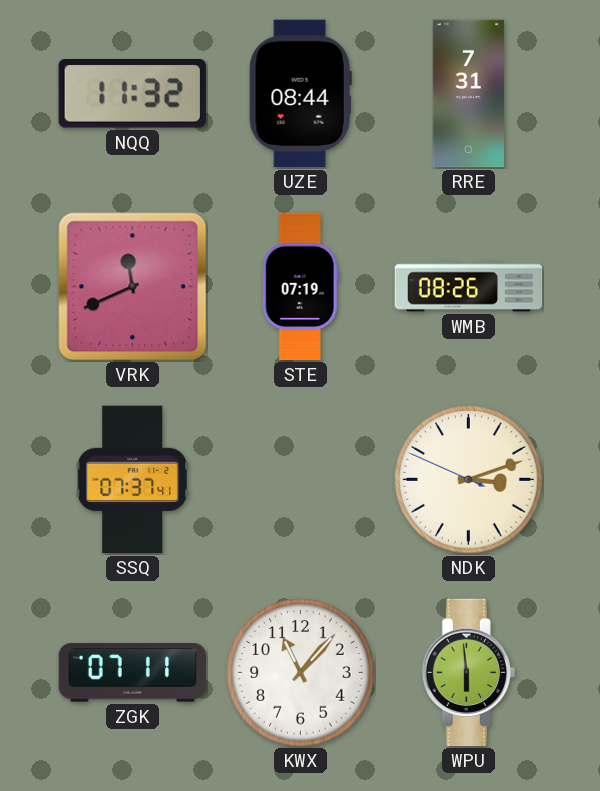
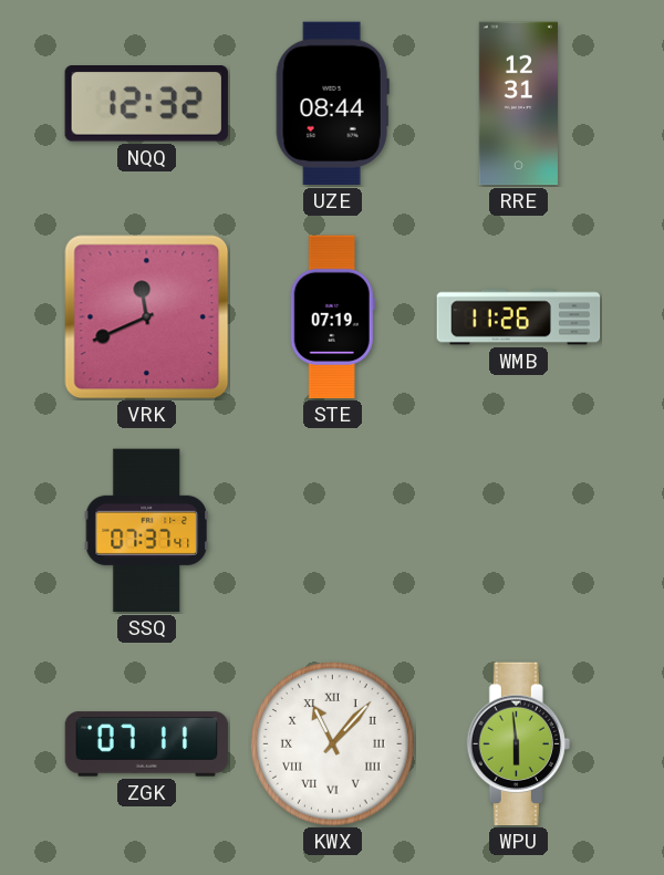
NQQ: 11:32 -> 12:32 (146, 104)
RRE: 7:31 -> 12:31 (518, 104)
WMB: 08:26 -> 11:26 (519, 317)
NDK: 3:11 -> none (469, 480)
KWX numerals: Arabic -> Roman (333, 744)
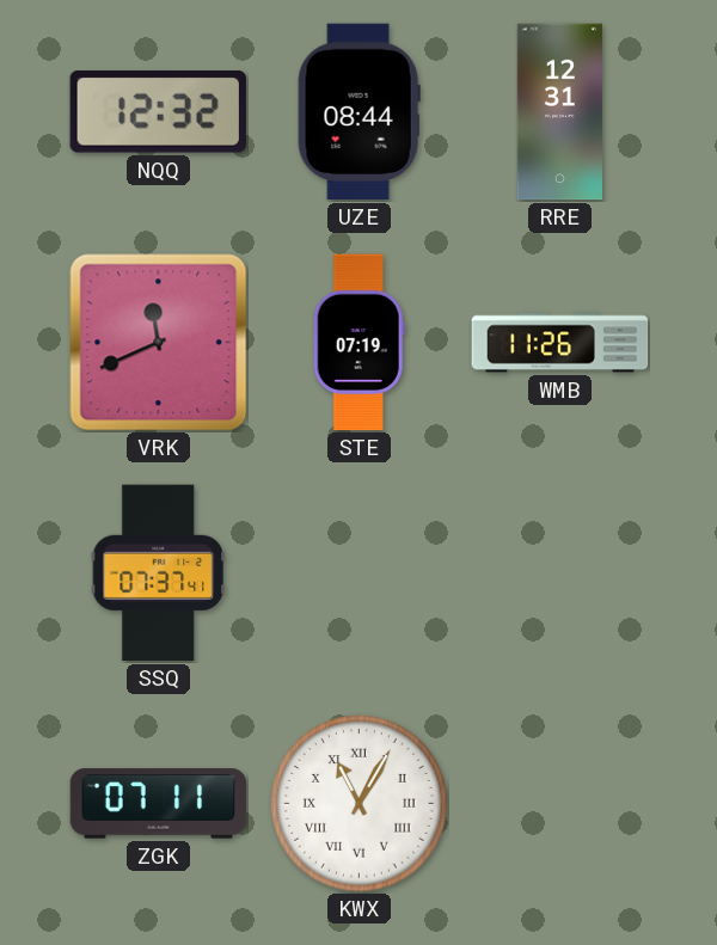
KWX: 11:07 -> 11:05 (360, 804)
WPU: 5:59 -> none (518, 744)
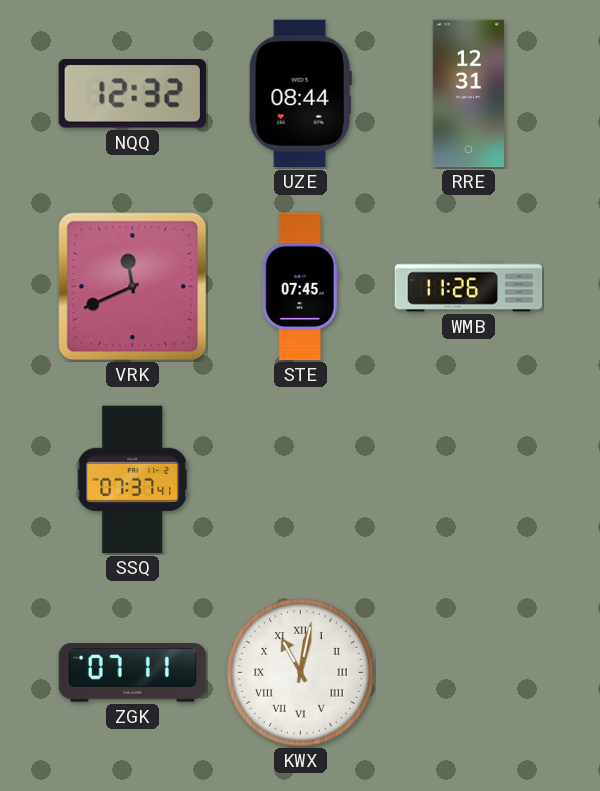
STE: 07:19 -> 07:45 (300, 287)
KWX: 11:05 -> 11:02 (301, 673)
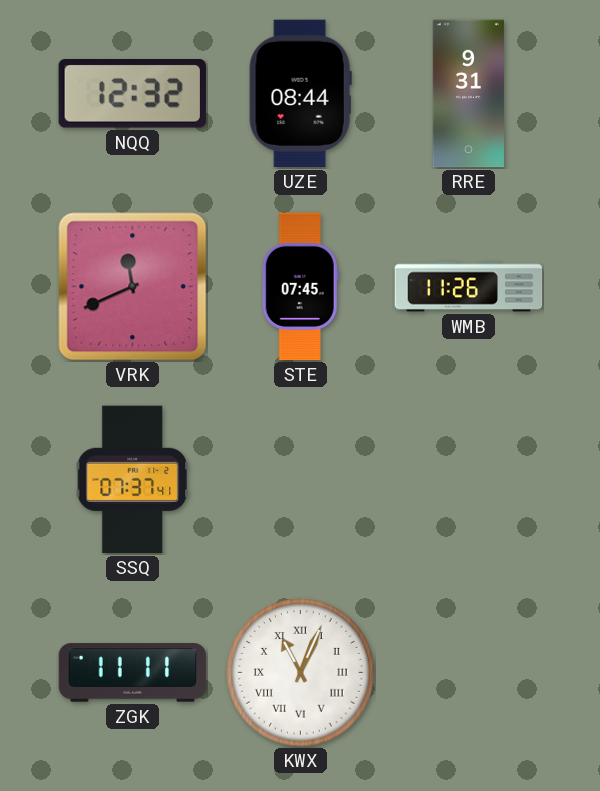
RRE: 12:31 -> 9:31 (468, 94)
ZGK: 07:11 -> 11:11 (133, 673)
KWX: 11:02 -> 11:04 (301, 673)
